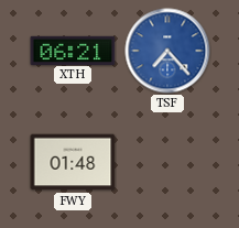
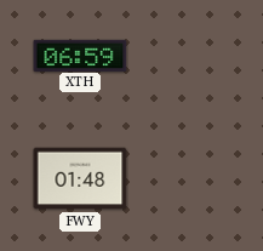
XTH: 06:21 -> 06:59 (80, 55)
TSF: 7:23 -> none (167, 51)
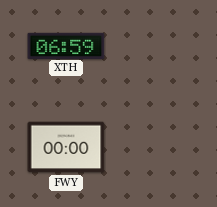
FWY: 01:48 -> 00:00 (66, 147)
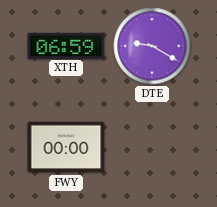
DTE: none -> 9:20 (152, 46)
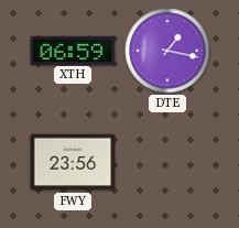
DTE: 9:20 -> 1:17 (167, 51)
FWY: 00:00 -> 23:56 (73, 162)
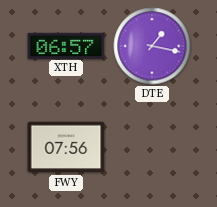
XTH: 06:59 -> 06:57 (66, 45)
FWY: 23:56 -> 07:56 (66, 147)
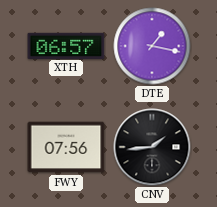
CNV: none -> 1:44 (152, 147)
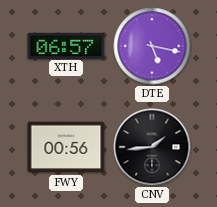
DTE: 1:17 -> 5:17 (152, 46)
FWY: 07:56 -> 00:56 (66, 147)
